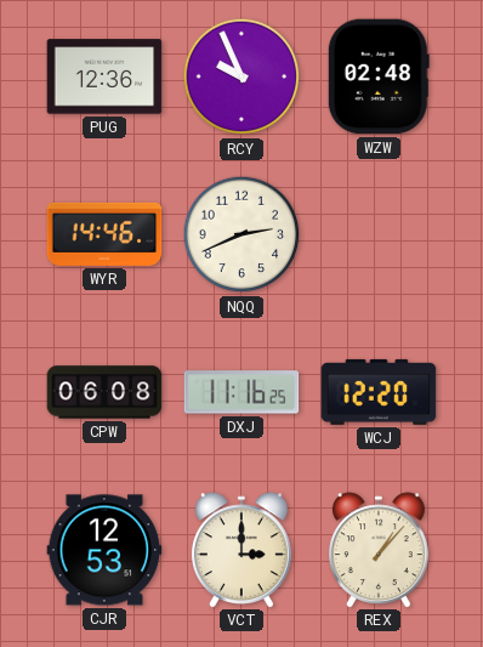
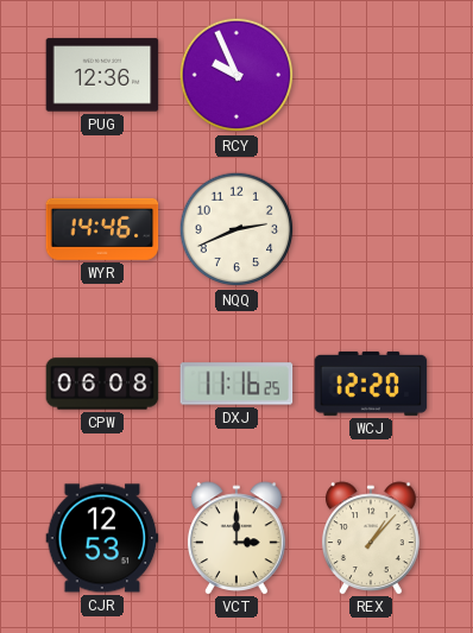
WZW: 02:48 -> none (379, 76)
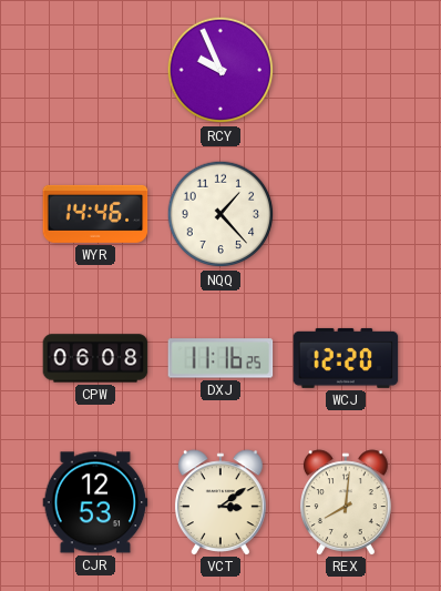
PUG: 12:36 -> none (102, 75)
NQQ: 2:41 -> 1:23 (221, 214)
VCT: 3:00 -> 3:09 (222, 502)
REX: 1:07 -> 8:01 (347, 502)
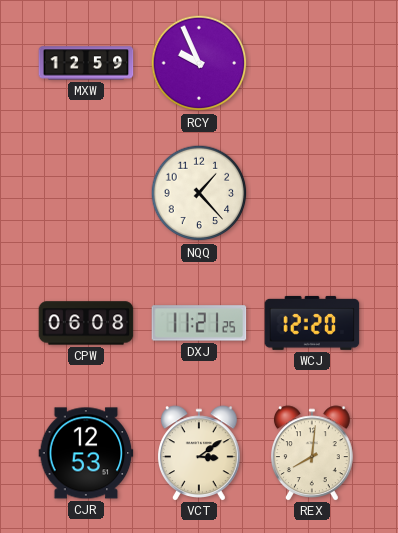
MXW: none -> 12:59 (86, 63)
WYR: 14:46 -> none (95, 214)
DXJ: 11:16 -> 11:21 (199, 323)
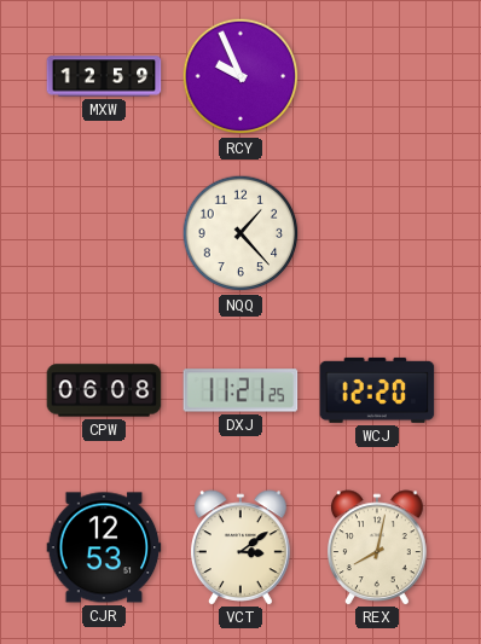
REX: 8:01 -> 8:02 (378, 547)
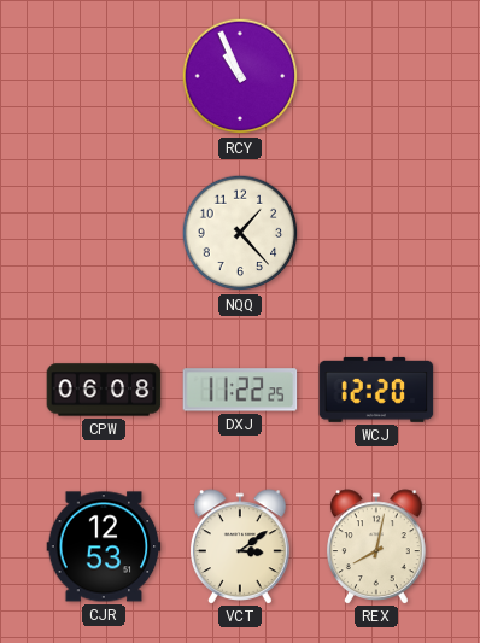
MXW: 12:59 -> none (104, 76)
RCY: 9:56 -> 10:56 (240, 76)
DXJ: 11:21 -> 11:22 (240, 390)
